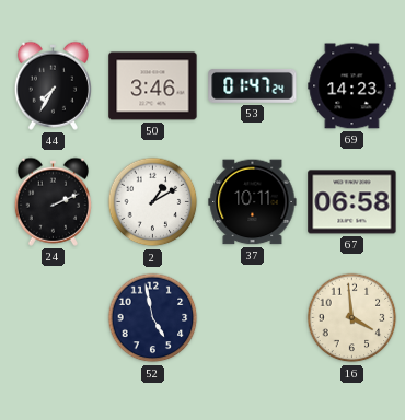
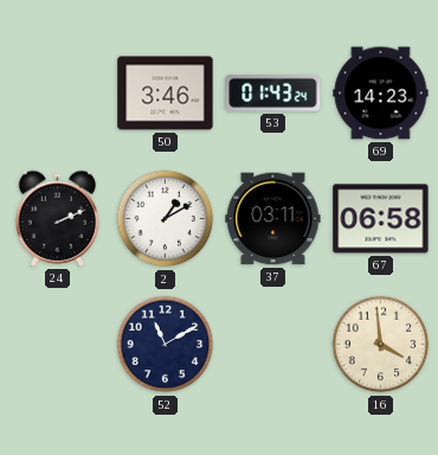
44: 7:35 -> none (53, 85)
53: 01:47 -> 01:43 (273, 92)
37: 10:11 -> 03:11 (273, 219)
52: 4:58 -> 11:10 (166, 345)
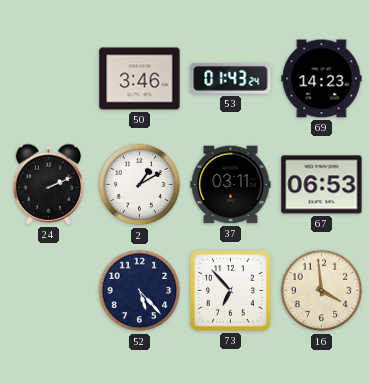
67: 06:58 -> 06:53 (322, 185)
52: 11:10 -> 5:23 (140, 291)
73: none -> 6:53 (231, 291)
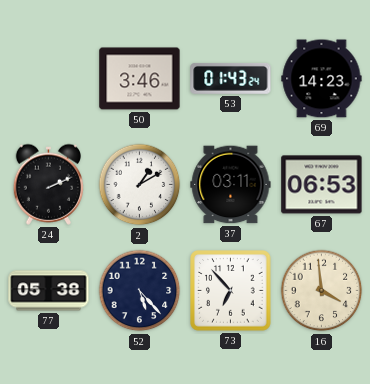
77: none -> 05:38 (49, 291)
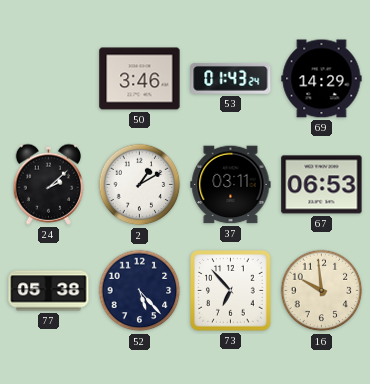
69: 14:23 -> 14:29 (322, 79)
24: 2:11 -> 2:08 (48, 184)
16: 3:59 -> 9:59 (322, 291)
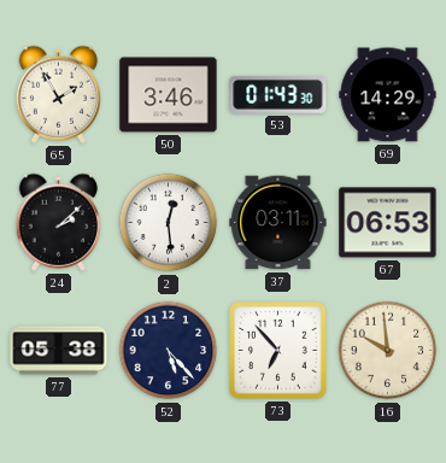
65: none -> 1:55 (58, 94)
53: 01:43:24 -> 01:43:30 (278, 94)
2: 1:10 -> 12:29 (169, 223)
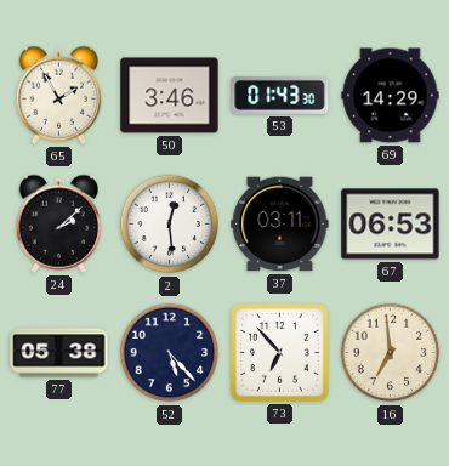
16: 9:59 -> 6:59 (391, 353)
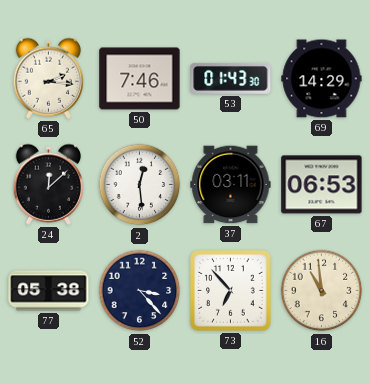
65: 1:55 -> 2:16 (48, 78)
50: 3:46 -> 7:46 (140, 79)
24: 2:08 -> 12:08 (48, 184)
52: 5:23 -> 3:23 (140, 291)
16: 6:59 -> 10:59 (322, 291)
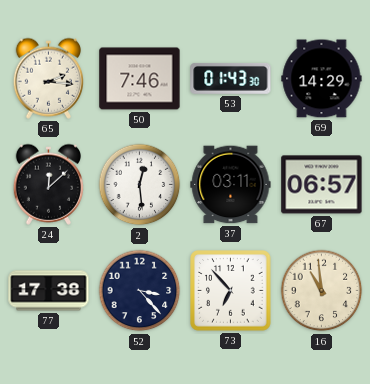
67: 06:53 -> 06:57 (322, 185)
77: 05:38 -> 17:38 (49, 291)
